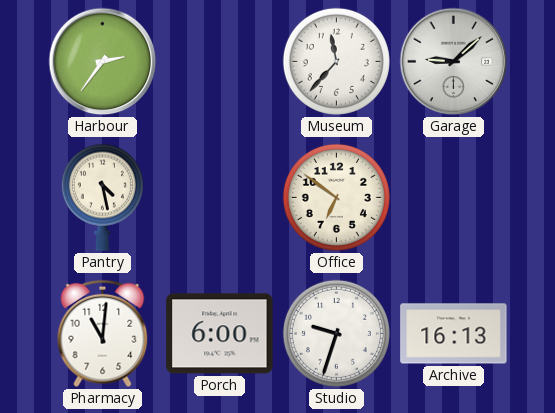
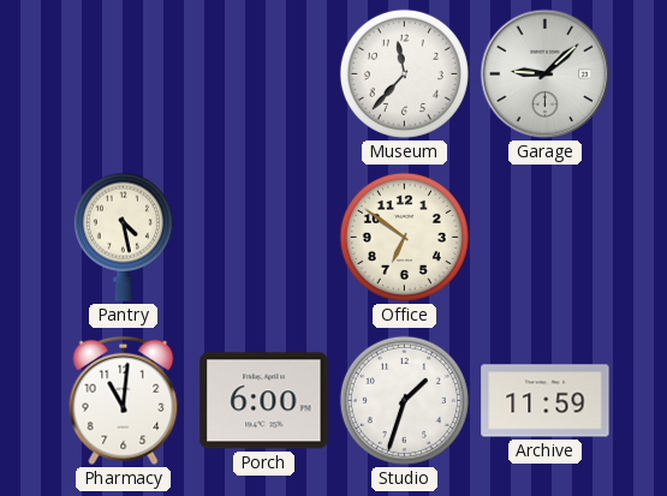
Harbour: 2:36 -> none (103, 62)
Studio: 9:33 -> 1:33 (404, 400)
Archive: 16:13 -> 11:59 (546, 401)
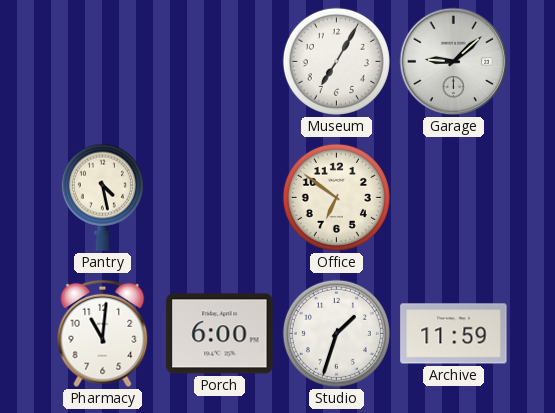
Museum: 11:37 -> 7:05 (336, 61)
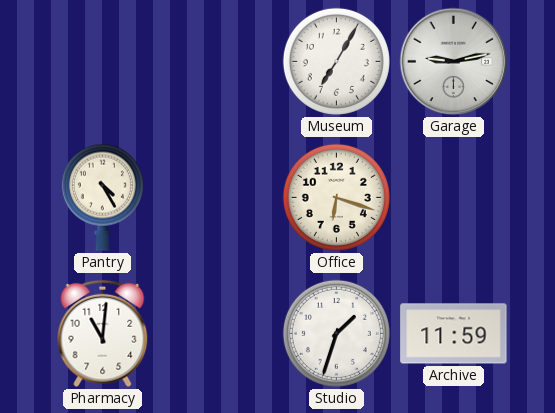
Garage: 9:08 -> 9:13 (454, 62)
Pantry: 4:28 -> 4:25 (102, 197)
Office: 6:51 -> 6:18 (336, 197)
Porch: 6:00 -> none (220, 334)
